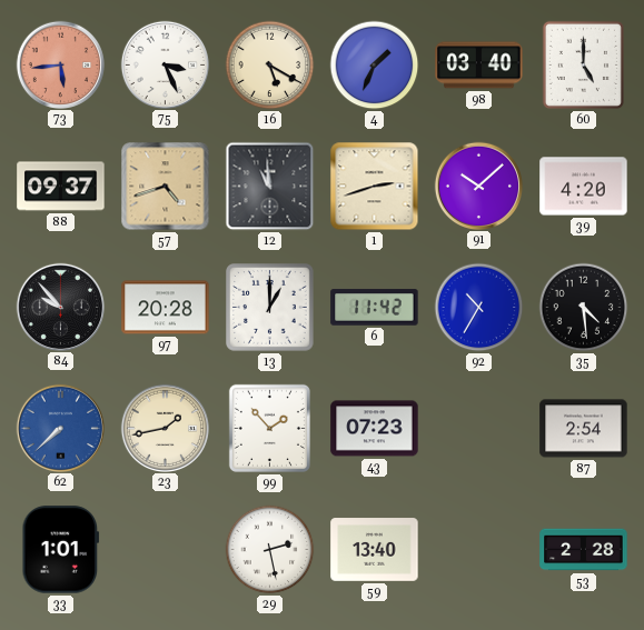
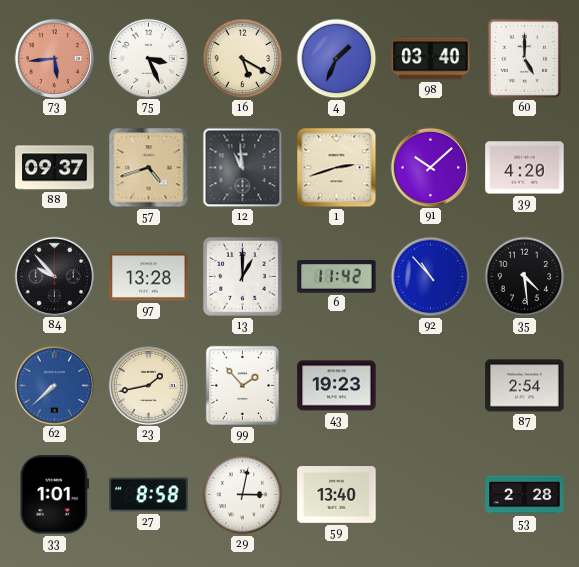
97: 20:28 -> 13:28 (149, 277)
92: 10:35 -> 10:53 (431, 277)
43: 07:23 -> 19:23 (337, 386)
27: none -> 8:58 (149, 495)
29: 2:28 -> 3:02 (243, 495)
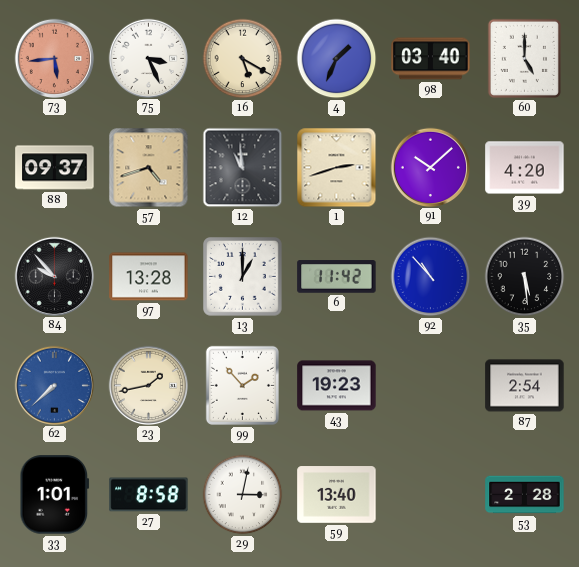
35: 4:29 -> 5:29 (525, 277)
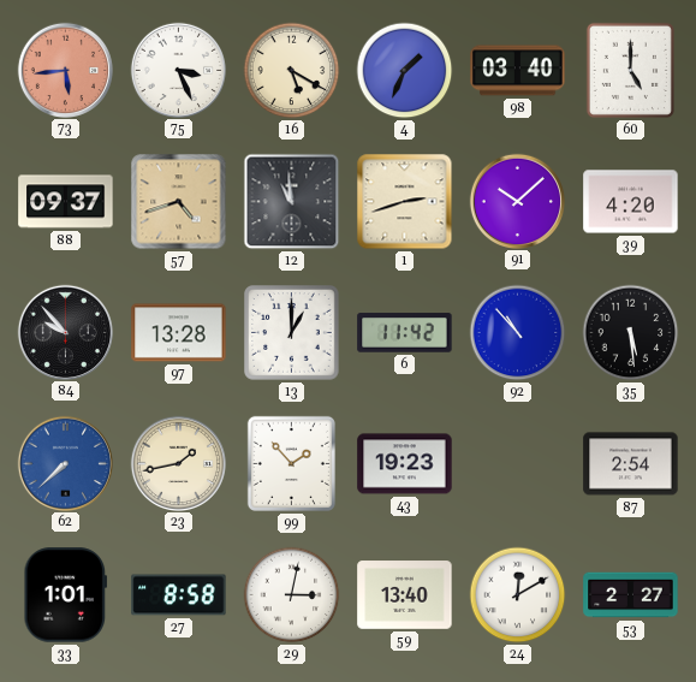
24: none -> 12:10 (518, 595)
53: 2:28 -> 2:27 (631, 595)
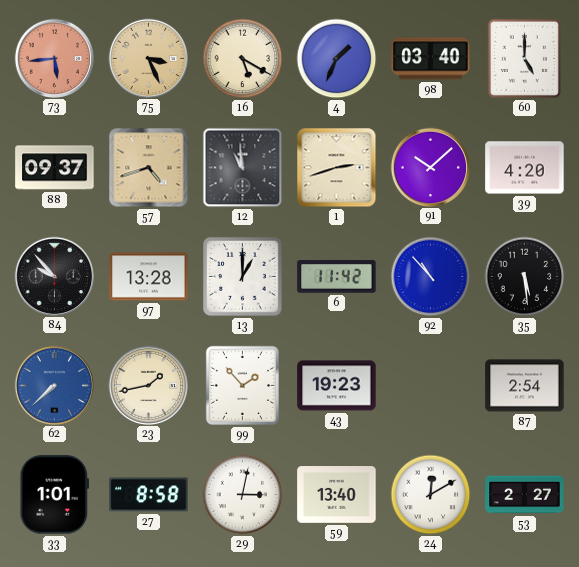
75 dial: white -> champagne (148, 58)
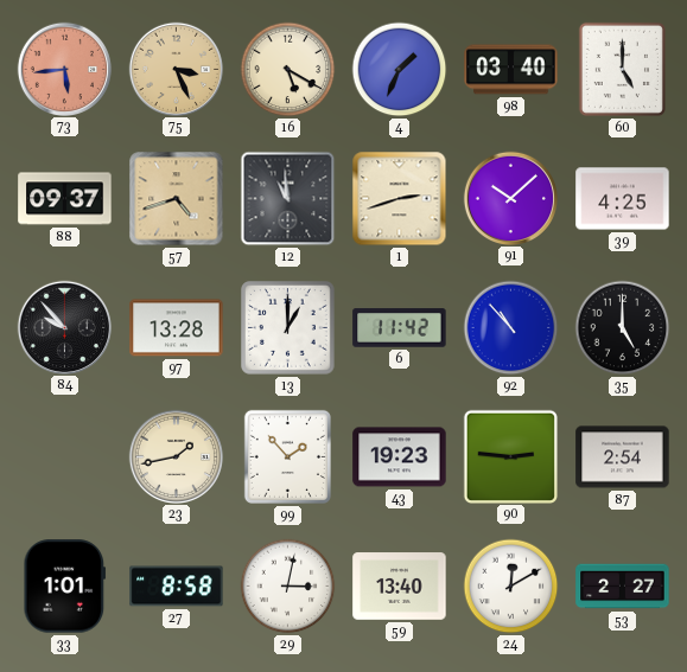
39: 4:20 -> 4:25 (623, 199)
35: 5:29 -> 5:00 (623, 328)
62: 7:38 -> none (54, 385)
90: none -> 2:46 (510, 456)
